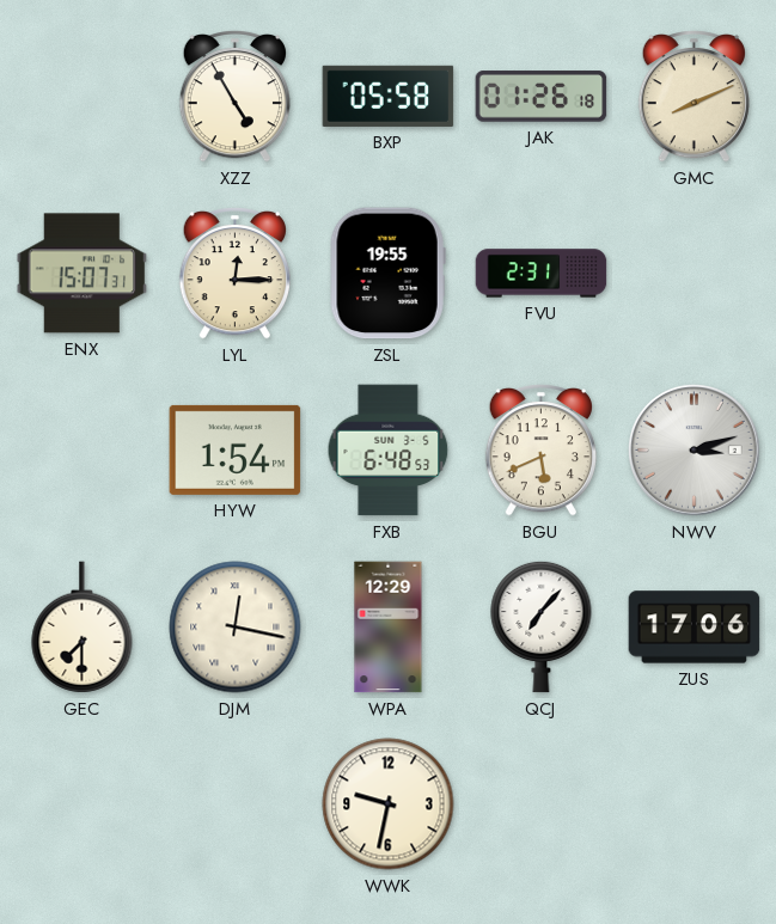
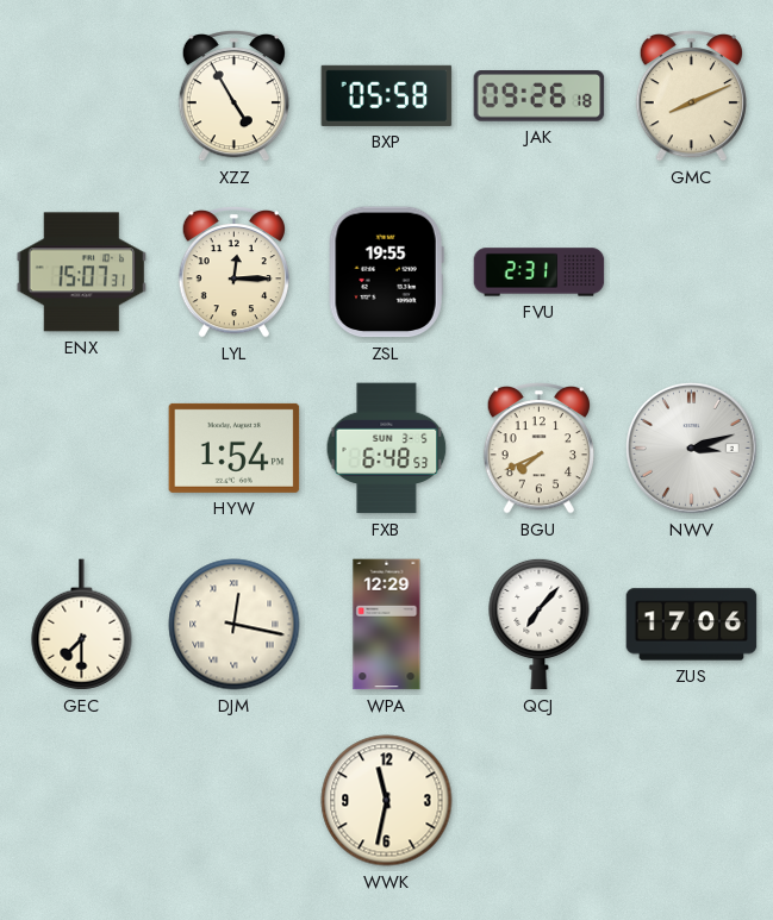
JAK: 01:26 -> 09:26 (540, 96)
BGU: 5:41 -> 7:41 (538, 449)
WWK: 9:32 -> 11:32 (387, 801)
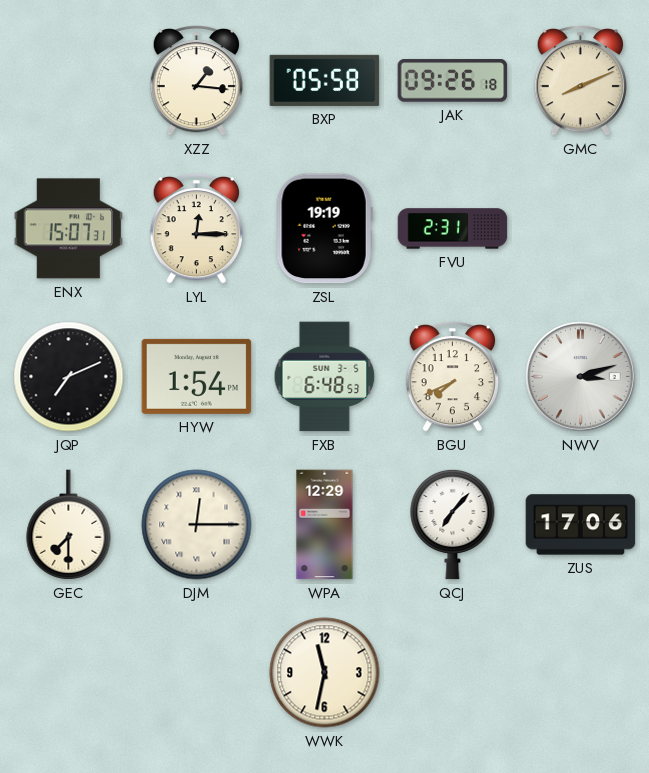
XZZ: 4:55 -> 1:16 (196, 81)
ZSL: 19:55 -> 19:19 (324, 229)
JQP: none -> 7:11 (69, 377)
DJM: 12:17 -> 12:15 (197, 525)
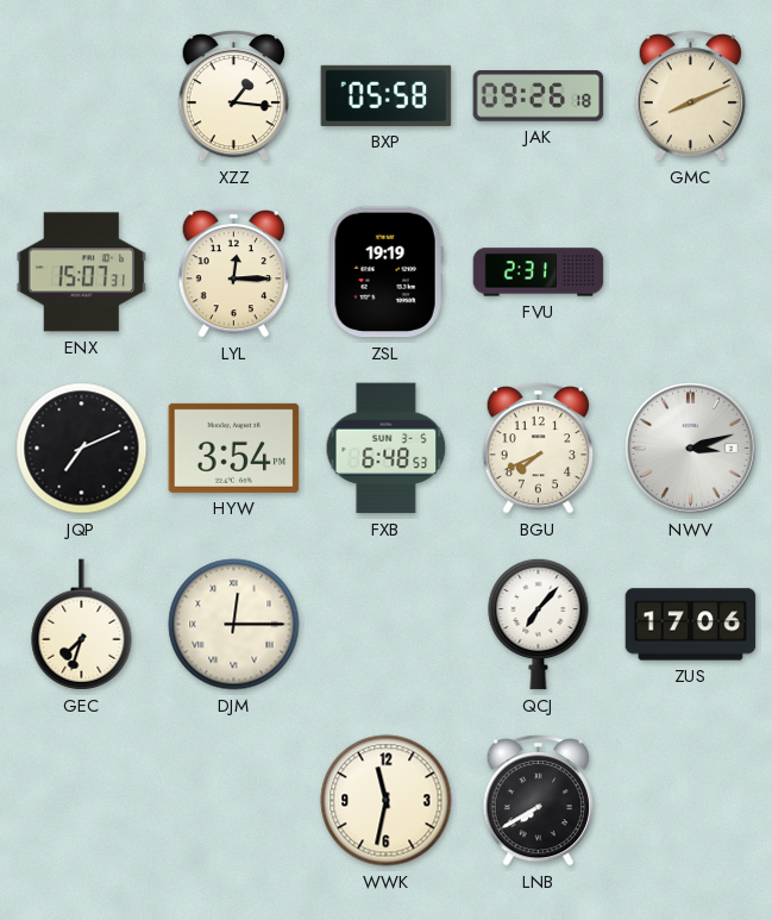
HYW: 1:54 -> 3:54 (234, 448)
GEC: 7:30 -> 7:33 (82, 625)
WPA: 12:29 -> none (325, 525)
LNB: none -> 7:40 (538, 801)
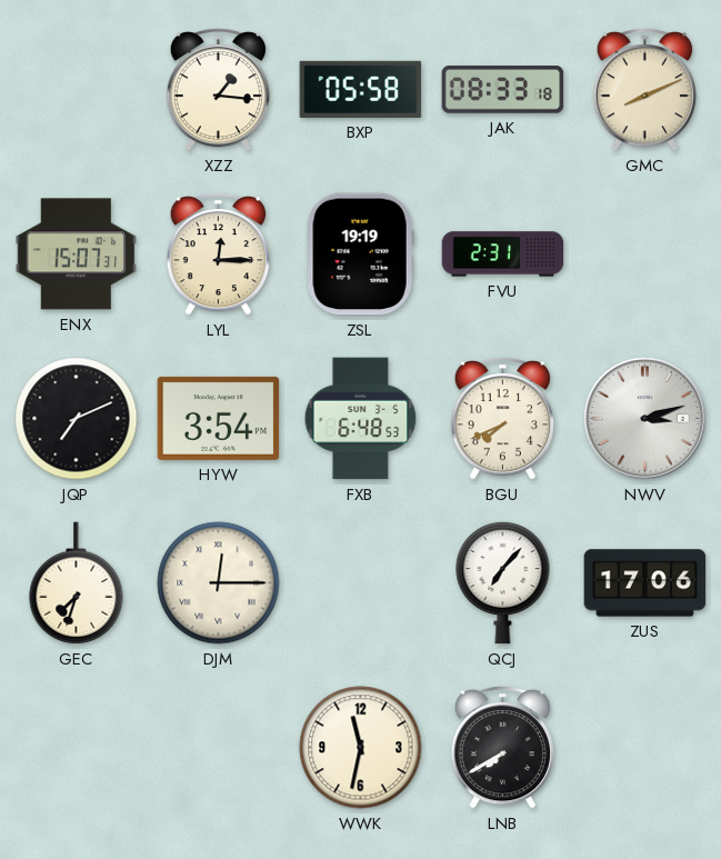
JAK: 09:26 -> 08:33 (503, 90)
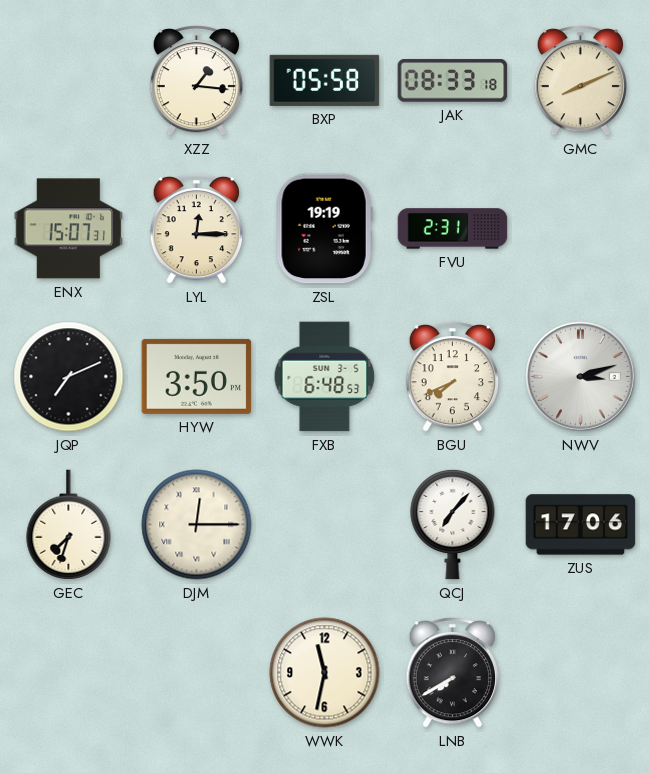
HYW: 3:54 -> 3:50 (197, 376)
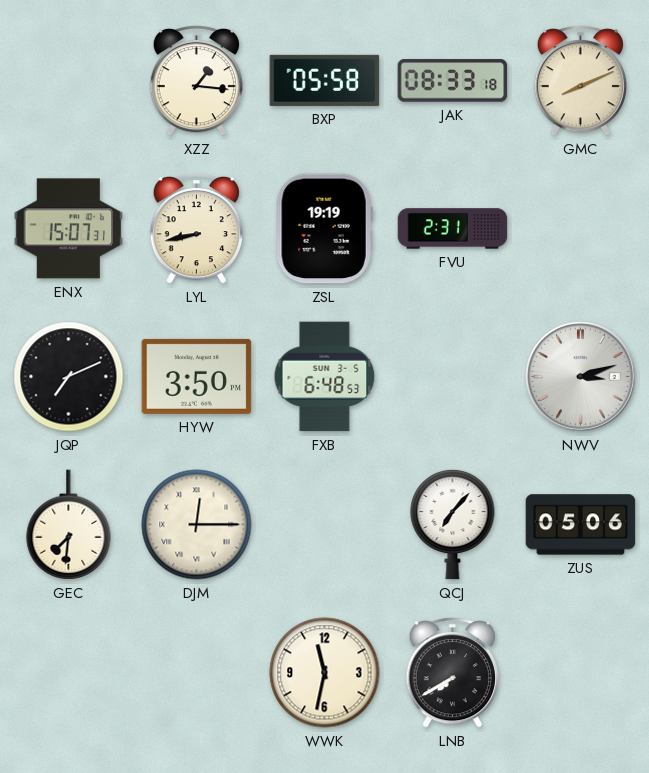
LYL: 12:15 -> 8:43 (196, 229)
BGU: 7:41 -> none (452, 377)
GEC: 7:33 -> 7:31 (69, 525)
ZUS: 17:06 -> 05:06 (581, 525)
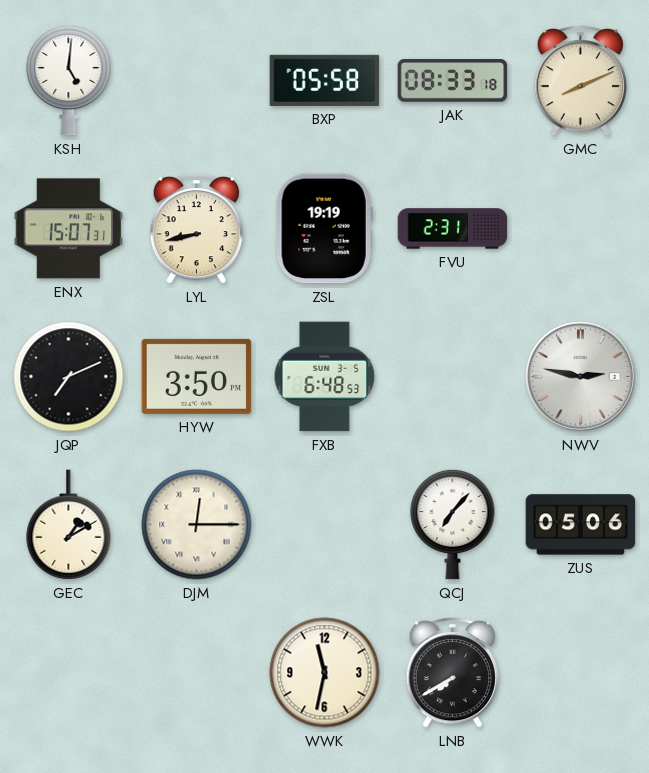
KSH: none -> 5:01 (69, 80)
XZZ: 1:16 -> none (196, 81)
NWV: 3:12 -> 2:47 (581, 377)
GEC: 7:31 -> 1:10 (69, 525)
